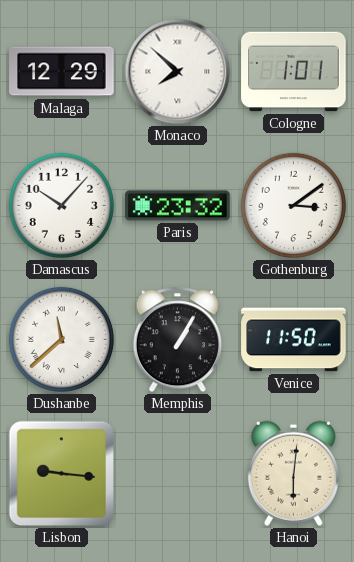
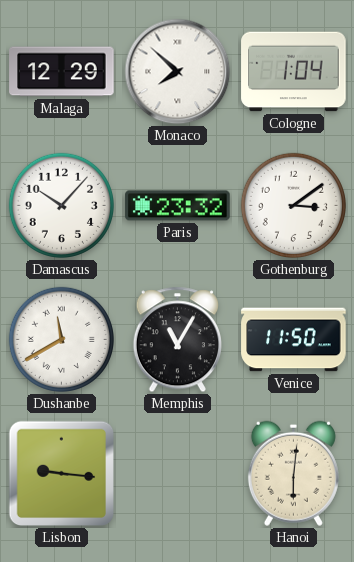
Cologne: 1:01 -> 1:04 (294, 72)
Dushanbe: 11:38 -> 11:40 (61, 339)
Memphis: 1:05 -> 11:05 (177, 340)
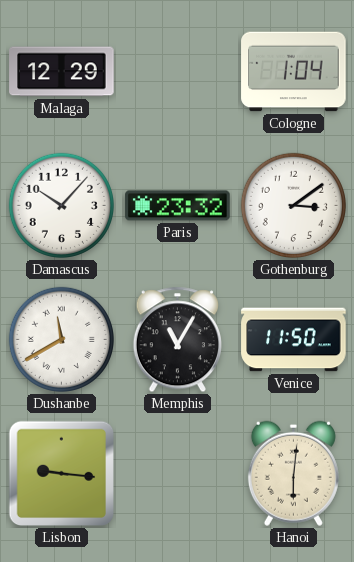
Monaco: 7:52 -> none (178, 72)
